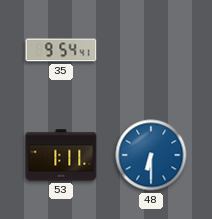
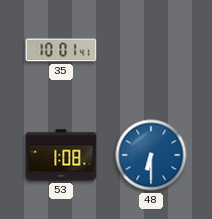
35: 9:54 -> 10:01 (61, 50)
53: 1:11 -> 1:08 (61, 155)
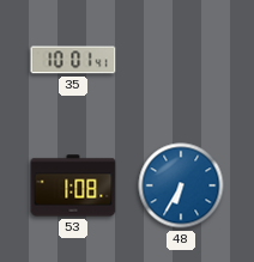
48: 6:30 -> 6:35 (181, 185)
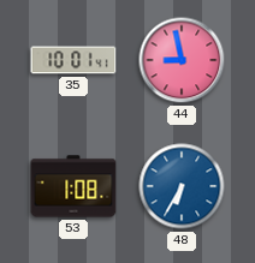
44: none -> 8:58 (182, 60)
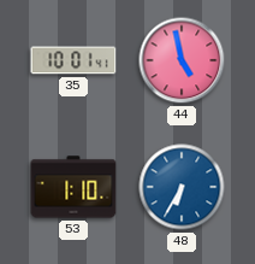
44: 8:58 -> 4:58 (182, 60)
53: 1:08 -> 1:10 (73, 187)
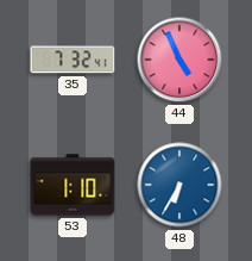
35: 10:01 -> 7:32 (73, 60)
44: 4:58 -> 4:56 (179, 60)
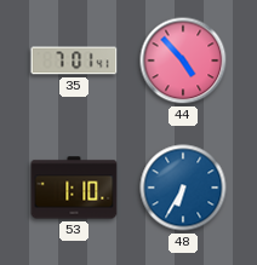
35: 7:32 -> 7:01 (74, 61)
44: 4:56 -> 4:53 (183, 61)
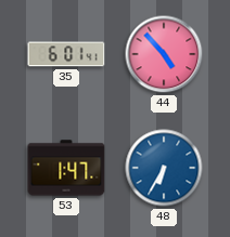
35: 7:01 -> 6:01 (66, 54)
53: 1:10 -> 1:47 (66, 168)
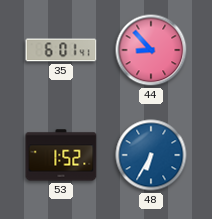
44: 4:53 -> 8:53 (151, 50)
53: 1:47 -> 1:52 (61, 155)
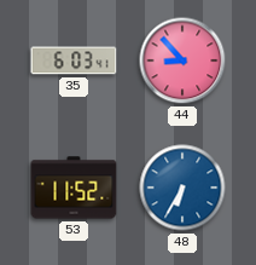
35: 6:01 -> 6:03 (74, 61)
53: 1:52 -> 11:52 (74, 188)
